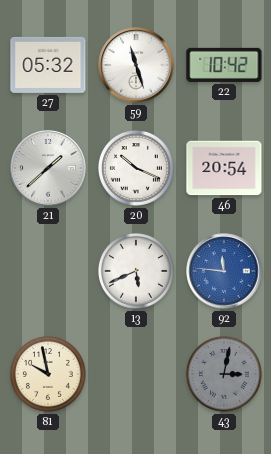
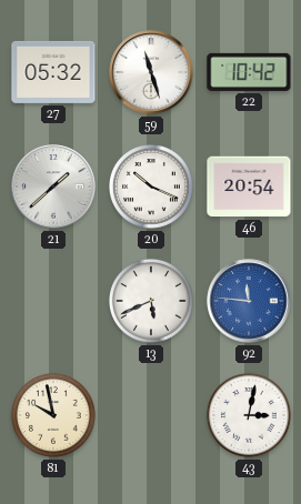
43 dial: grey -> white (249, 415)
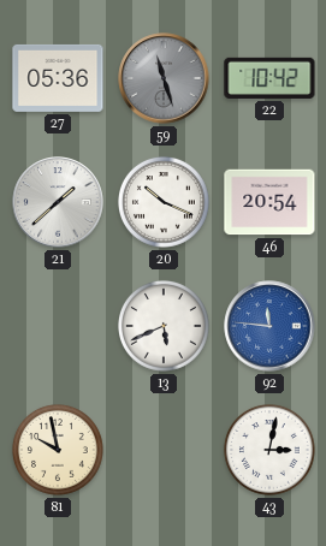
27: 05:32 -> 05:36 (58, 78)
59 dial: white -> grey (164, 78)
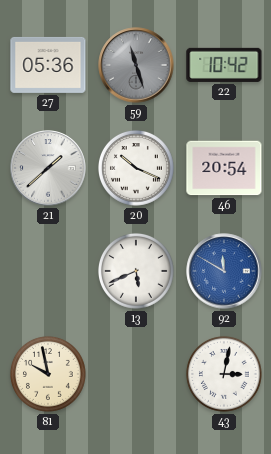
92: 11:46 -> 11:50 (224, 271)
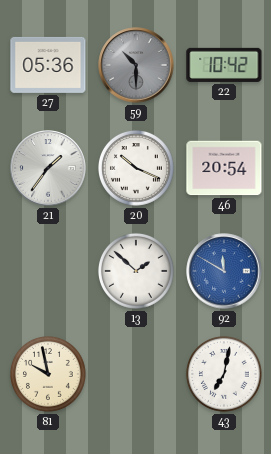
59: 11:27 -> 10:30 (136, 65)
21: 1:38 -> 1:36 (48, 168)
13: 5:41 -> 1:52 (136, 271)
43: 3:02 -> 7:02 (224, 374)
